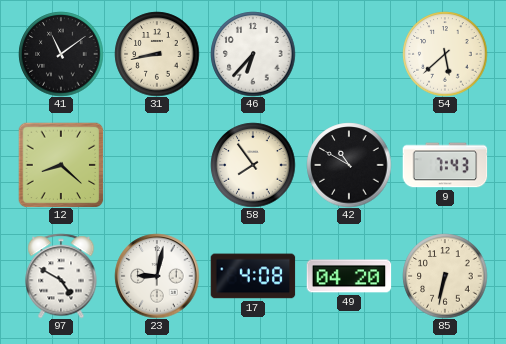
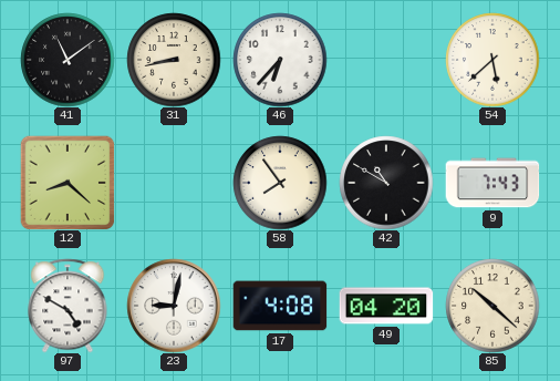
85: 6:32 -> 10:22 (492, 306)
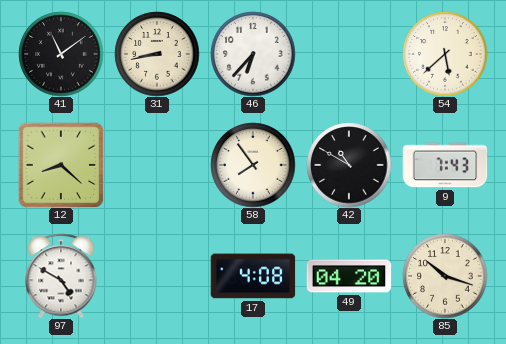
23: 9:02 -> none (174, 306)
85: 10:22 -> 10:18 (445, 276)
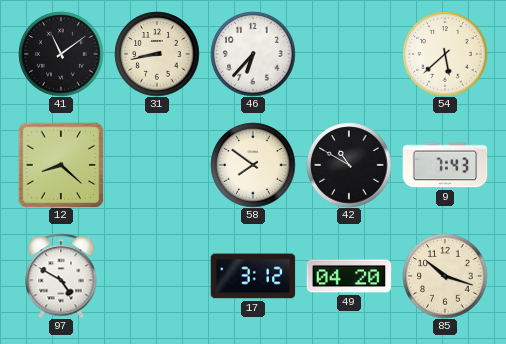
58: 7:54 -> 7:51 (253, 165)
17: 4:08 -> 3:12 (253, 276)
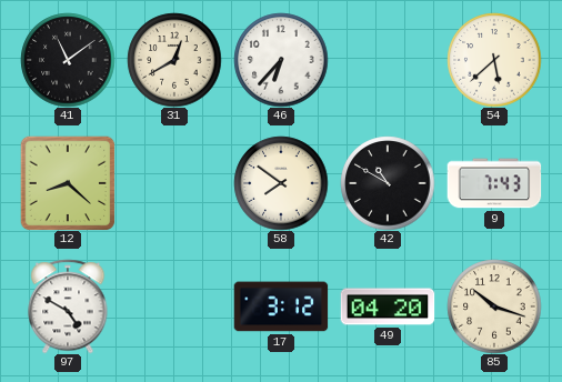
31: 8:43 -> 12:40 (174, 60)
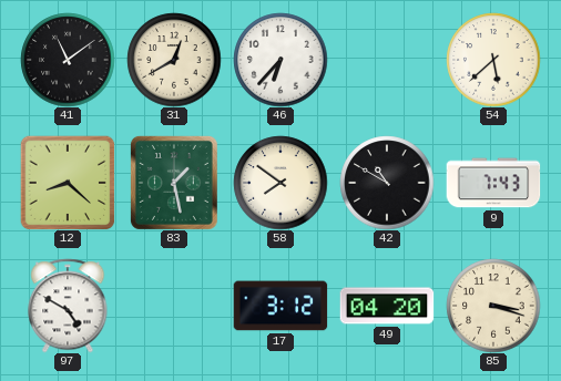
83: none -> 1:28 (174, 183)
85: 10:18 -> 3:18 (493, 306)
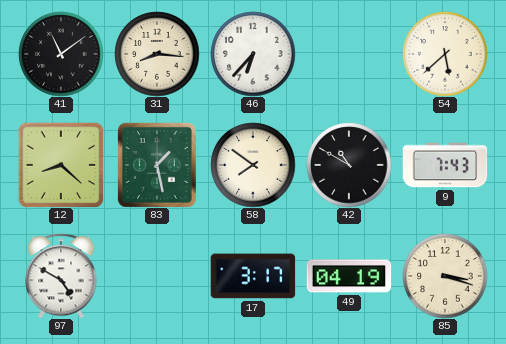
31: 12:40 -> 8:16 (157, 54)
17: 3:12 -> 3:17 (253, 276)
49: 04:20 -> 04:19 (349, 276)
